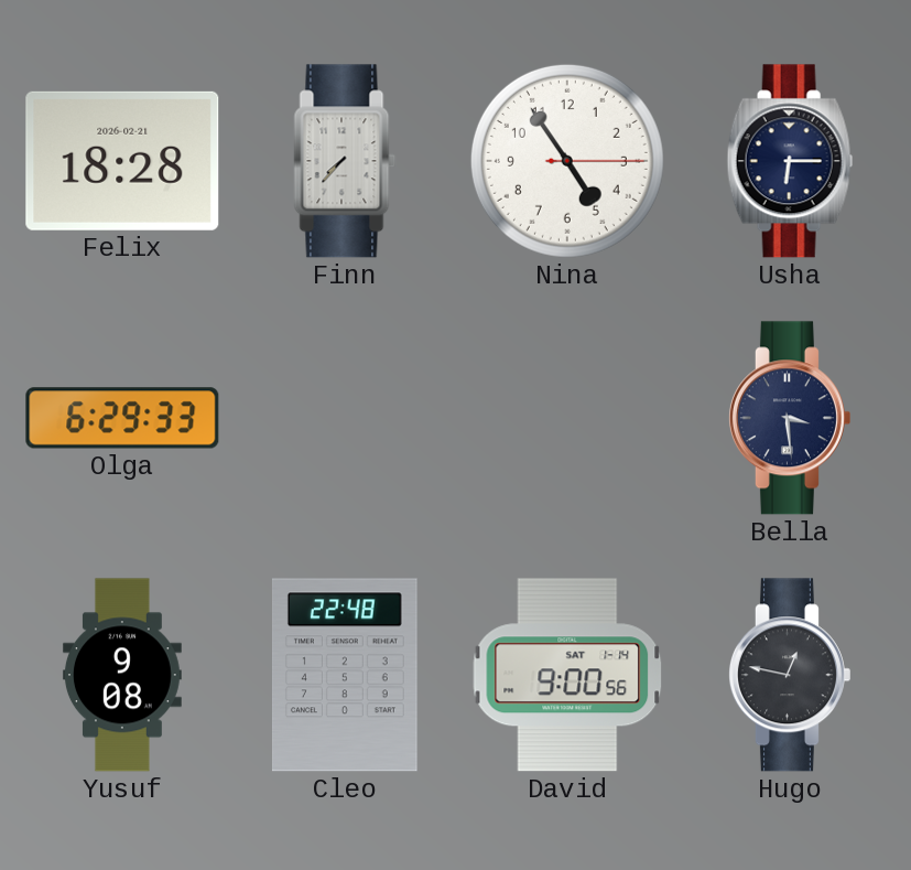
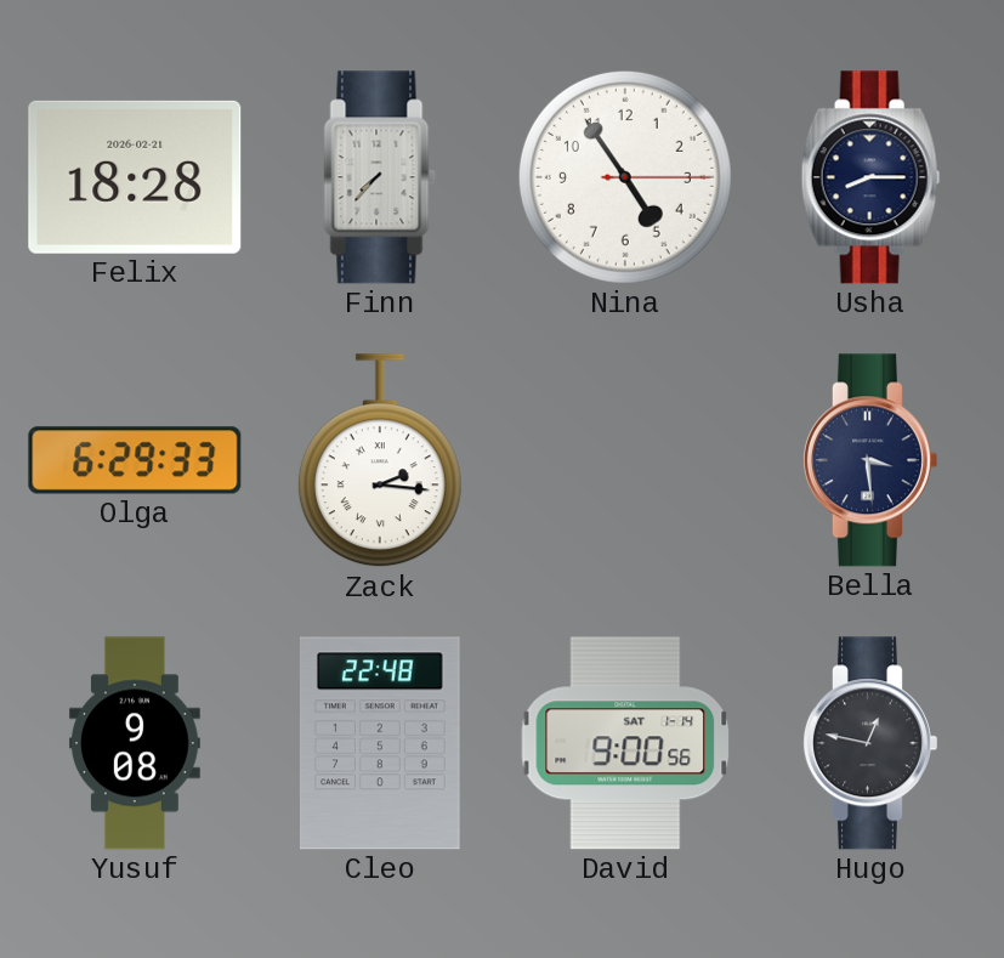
Usha: 6:15 -> 8:15 (870, 177)
Zack: none -> 2:16 (380, 461)
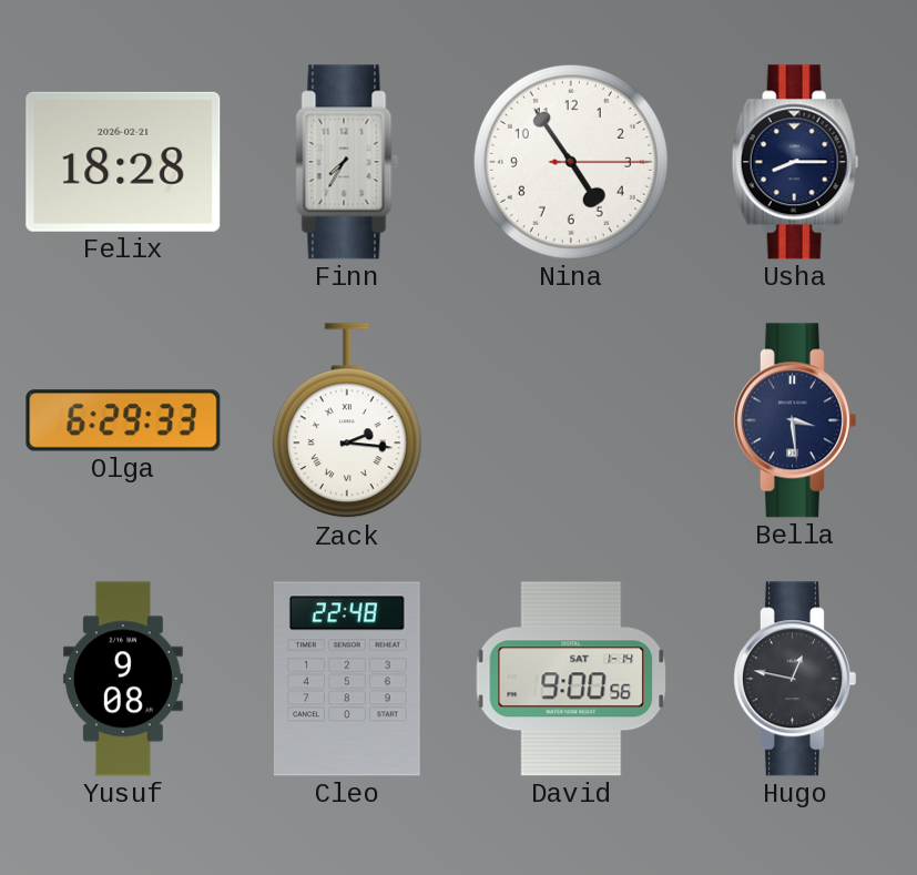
Finn: 7:37 -> 7:35 (347, 162)
